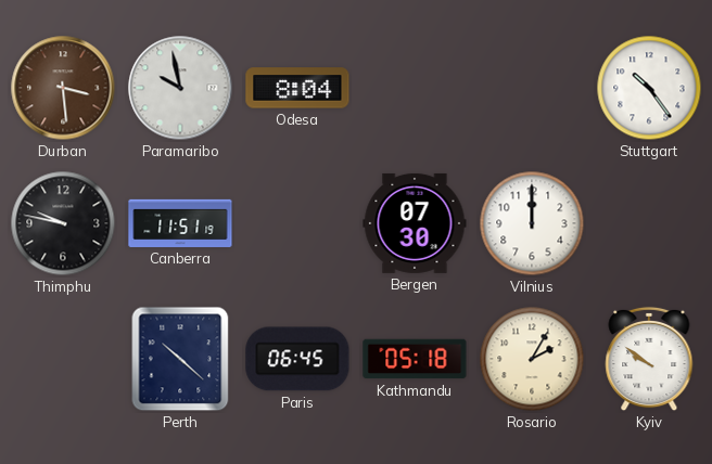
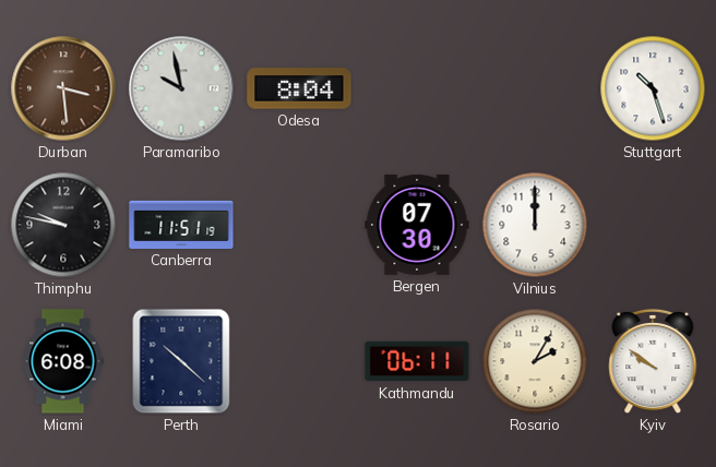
Stuttgart: 10:24 -> 10:27 (653, 88)
Miami: none -> 6:08 (63, 361)
Paris: 06:45 -> none (297, 359)
Kathmandu: 05:18 -> 06:11 (417, 361)
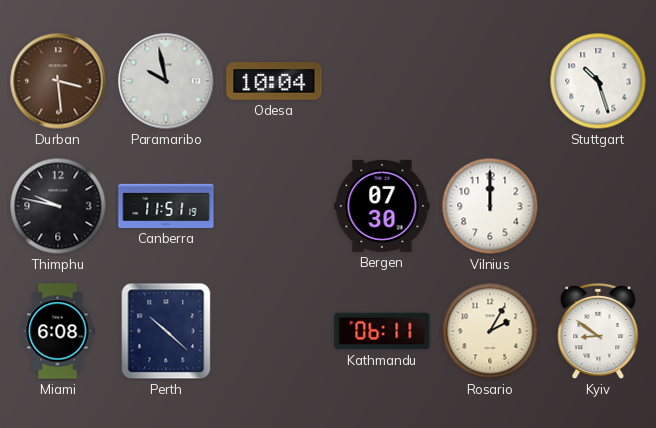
Odesa: 8:04 -> 10:04 (274, 81)
Kyiv: 9:51 -> 8:51 (598, 331)
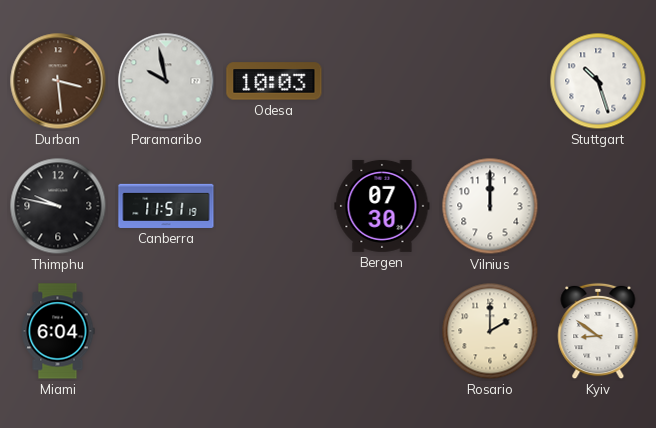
Odesa: 10:04 -> 10:03 (274, 81)
Miami: 6:08 -> 6:04 (58, 331)
Perth: 10:22 -> none (166, 331)
Kathmandu: 06:11 -> none (382, 331)
Rosario: 2:05 -> 2:00 (490, 331)
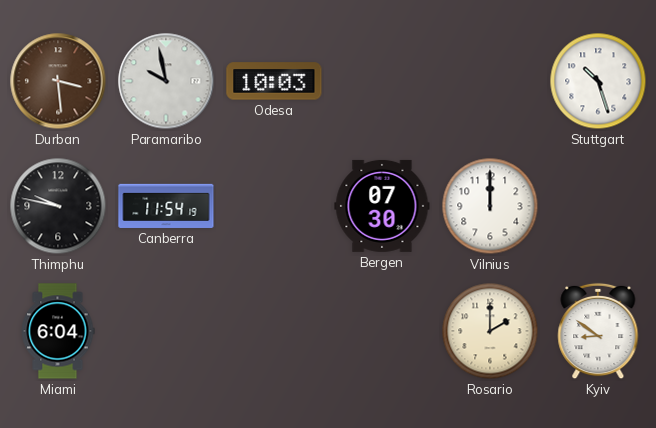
Canberra: 11:51 -> 11:54 (166, 206)
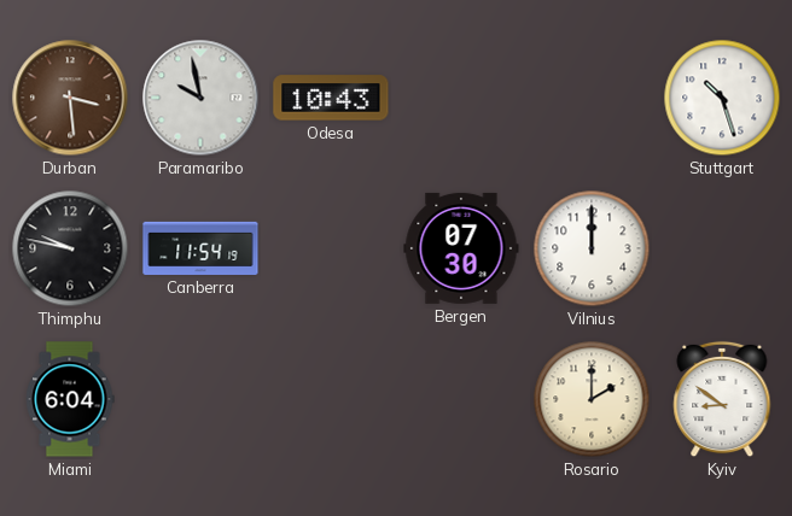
Odesa: 10:03 -> 10:43 (331, 98)
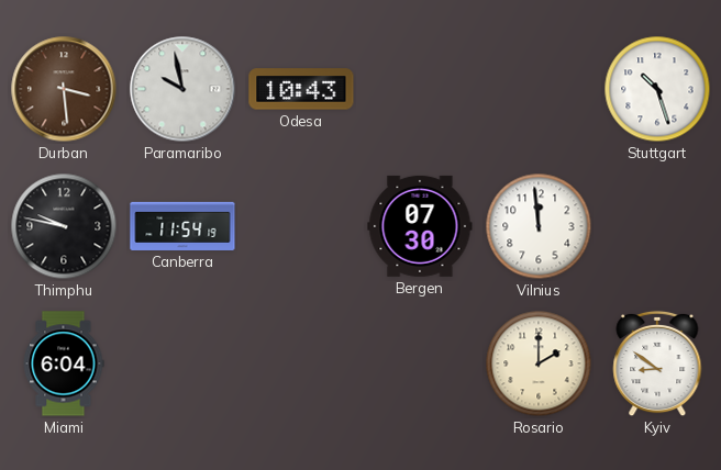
Vilnius: 12:00 -> 11:59 (539, 226)
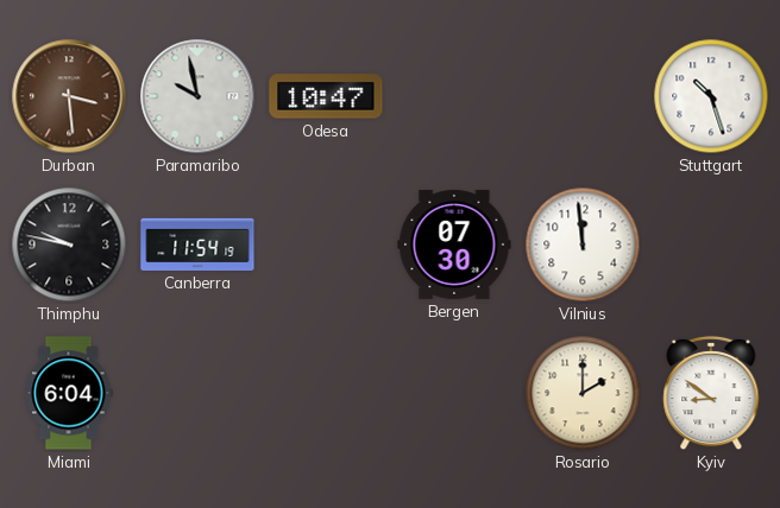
Odesa: 10:43 -> 10:47 (326, 96)
